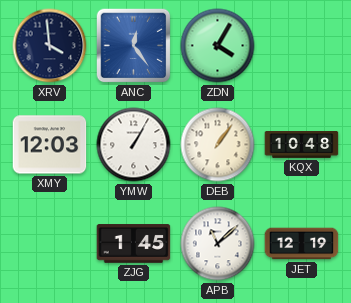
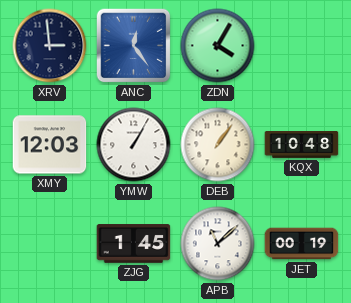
XRV: 3:59 -> 2:59 (50, 46)
JET: 12:19 -> 00:19 (302, 244)
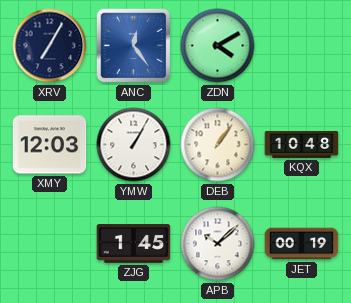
XRV: 2:59 -> 7:05 (50, 46)
ZDN: 4:05 -> 4:10 (218, 46)
APB: 11:08 -> 10:08 (218, 244)
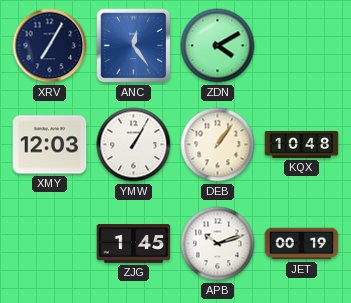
APB: 10:08 -> 10:12 (218, 244)
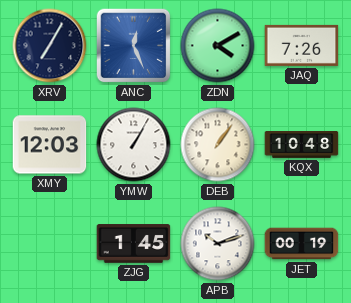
ANC: 12:24 -> 12:26 (134, 46)
JAQ: none -> 7:26 (302, 45)
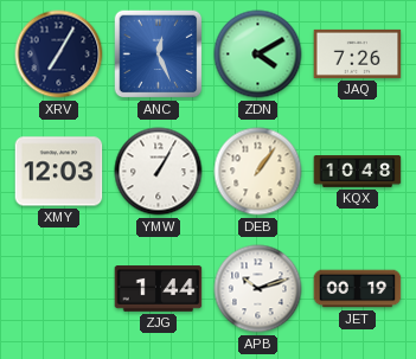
ZJG: 1:45 -> 1:44 (159, 289)
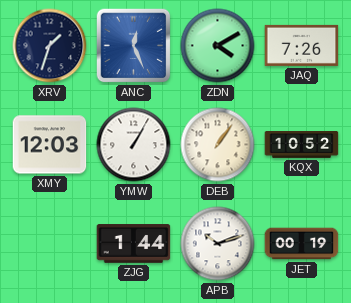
XRV: 7:05 -> 1:33 (50, 46)
KQX: 10:48 -> 10:52 (302, 145)
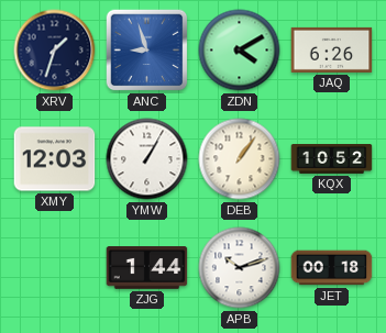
ANC: 12:26 -> 8:57 (147, 51)
JAQ: 7:26 -> 6:26 (332, 49)
JET: 00:19 -> 00:18 (332, 268)
